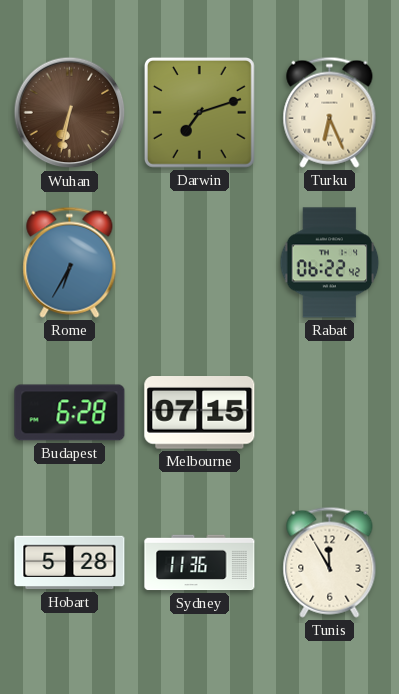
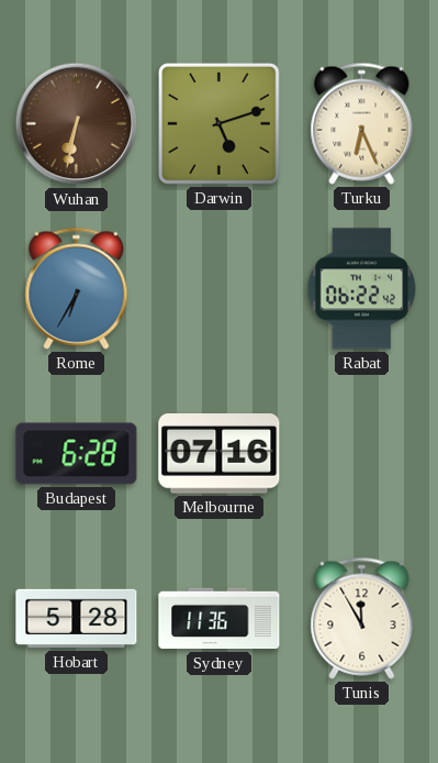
Darwin: 7:12 -> 5:12 (218, 123)
Melbourne: 07:15 -> 07:16 (220, 454)
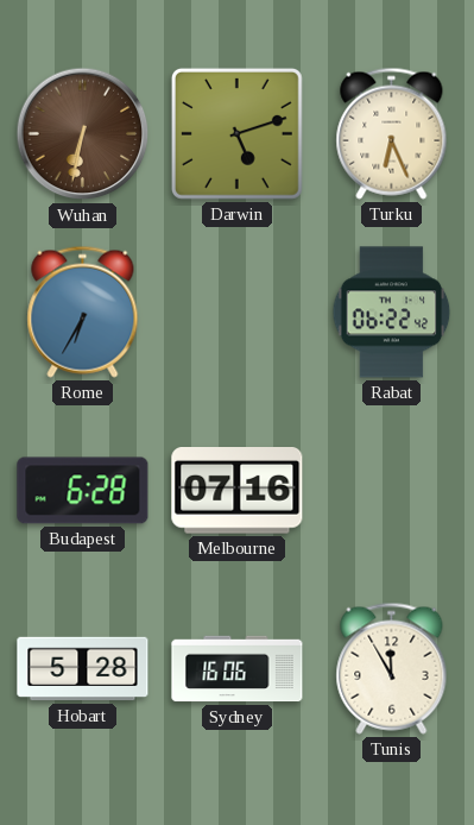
Sydney: 11:36 -> 16:06 (238, 669)
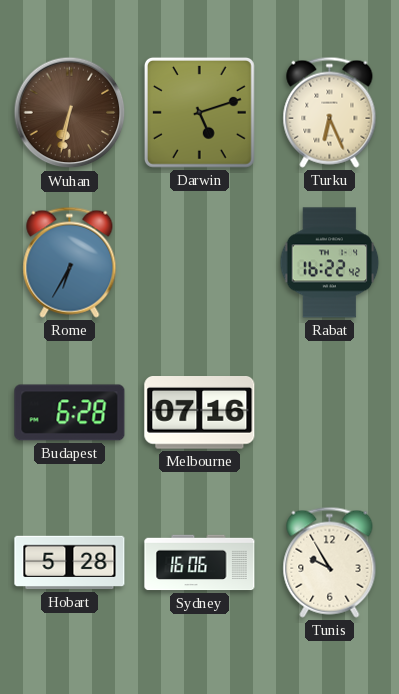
Rabat: 06:22 -> 16:22 (330, 263)
Tunis: 11:55 -> 9:55 (330, 562)
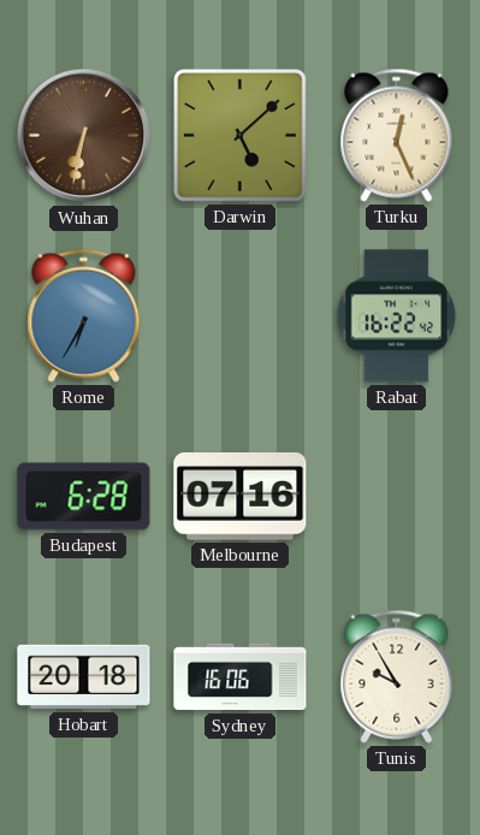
Darwin: 5:12 -> 5:08 (239, 135)
Turku: 6:26 -> 12:26 (397, 135)
Hobart: 5:28 -> 20:18 (84, 677)
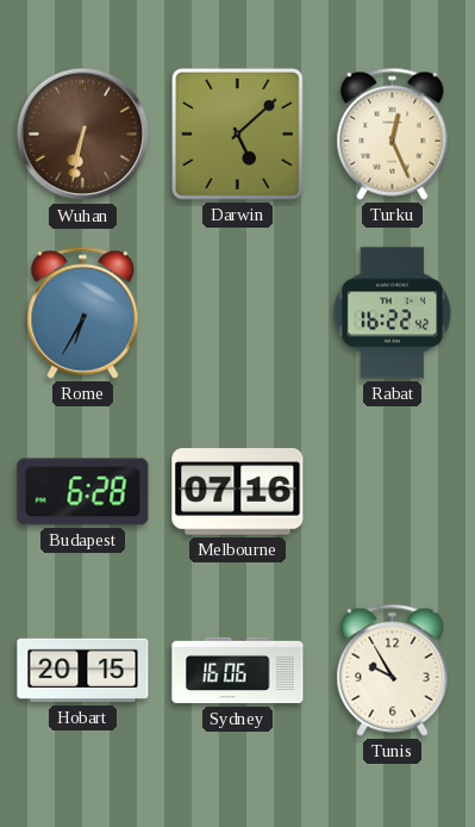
Hobart: 20:18 -> 20:15 (83, 671)
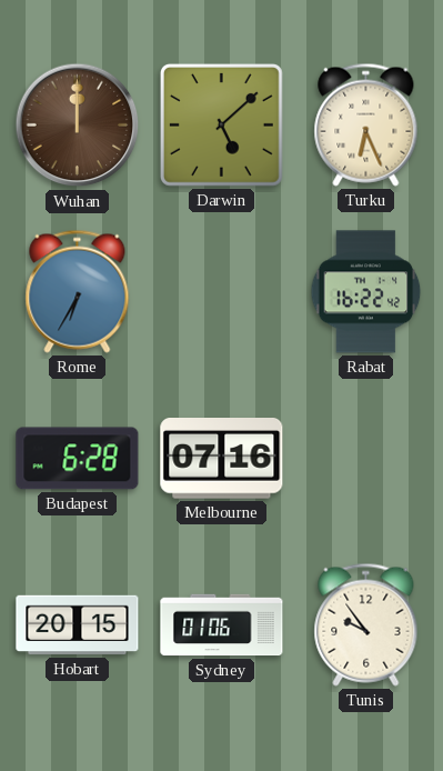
Wuhan: 6:32 -> 12:00 (78, 126)
Turku: 12:26 -> 6:26 (366, 124)
Sydney: 16:06 -> 01:06 (222, 625)
Tunis: 9:55 -> 9:54 (366, 624)
